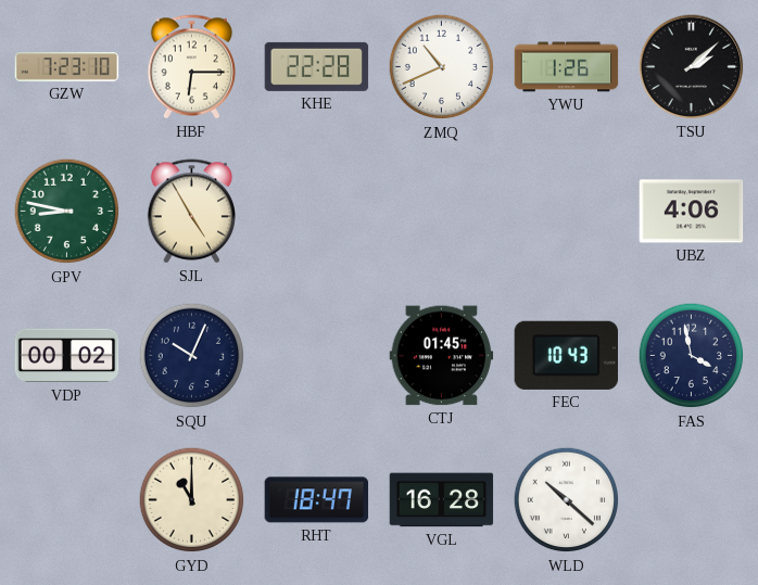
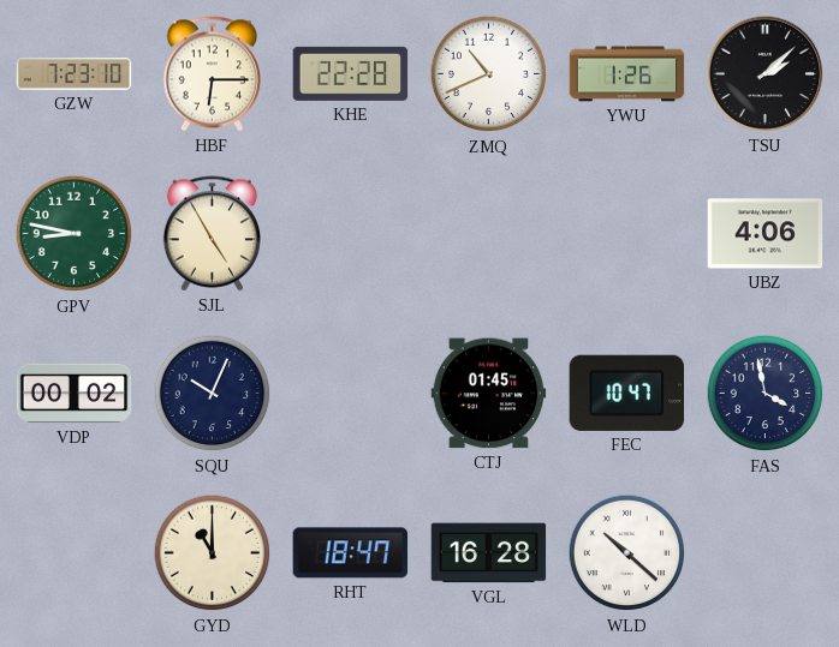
FEC: 10:43 -> 10:47 (627, 393)
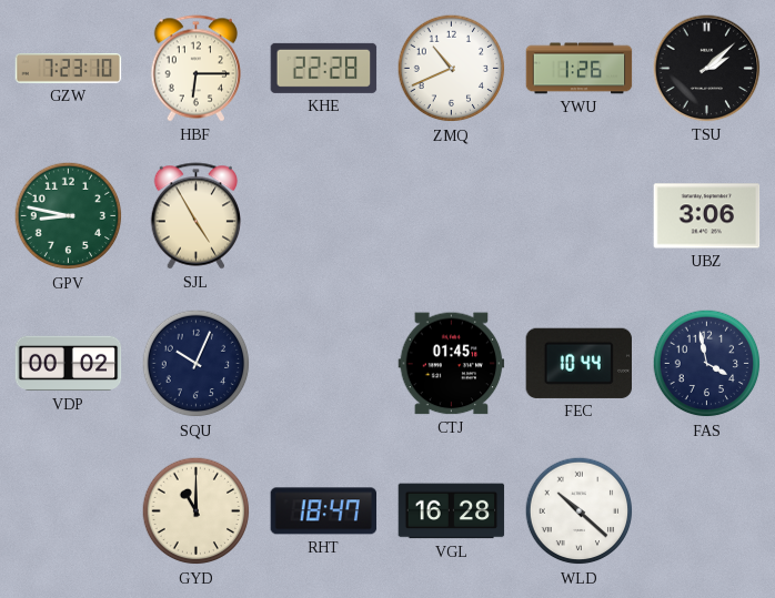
UBZ: 4:06 -> 3:06 (707, 216)
FEC: 10:47 -> 10:44 (580, 363)
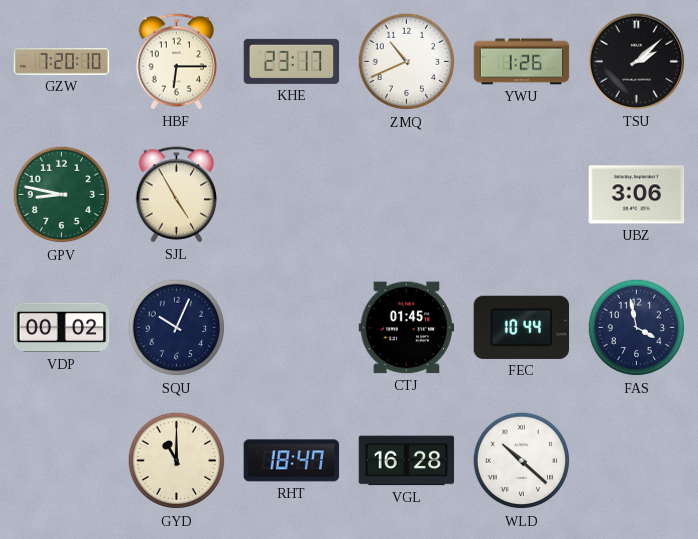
GZW: 7:23 -> 7:20 (62, 62)
KHE: 22:28 -> 23:17 (292, 61)
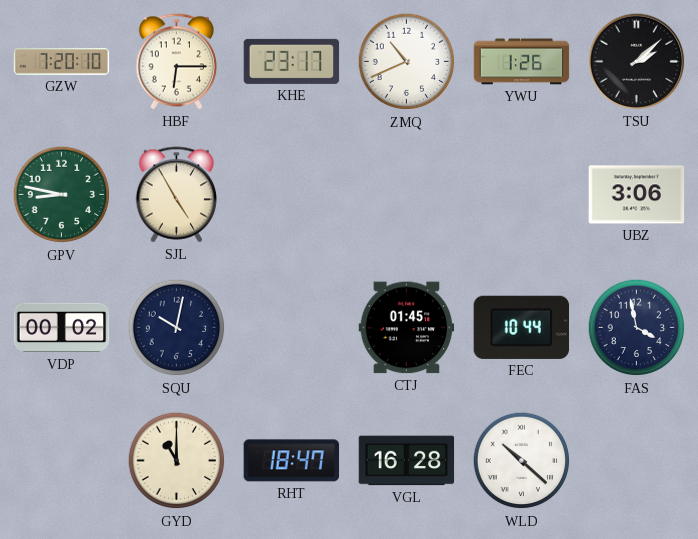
SQU: 10:04 -> 10:02 (177, 328)
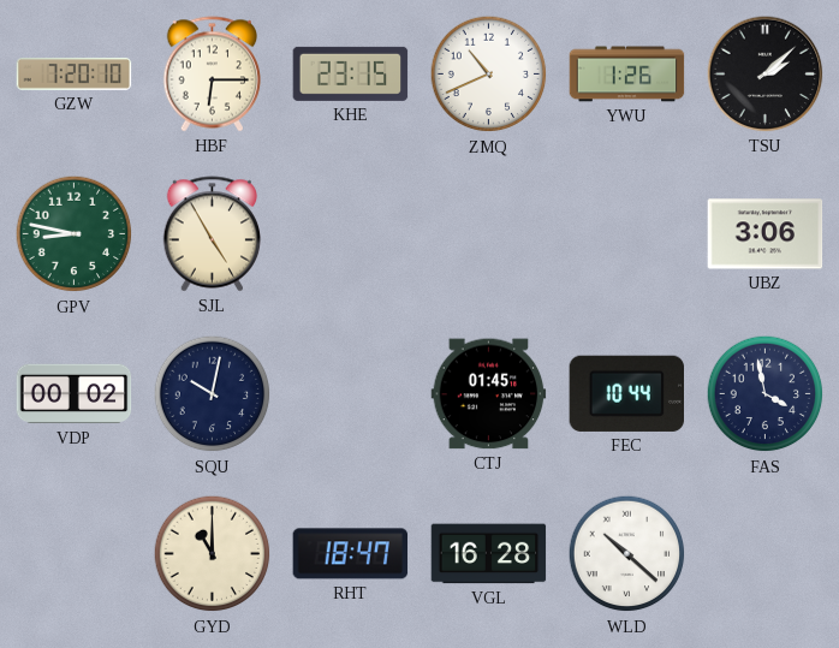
KHE: 23:17 -> 23:15 (351, 73)
